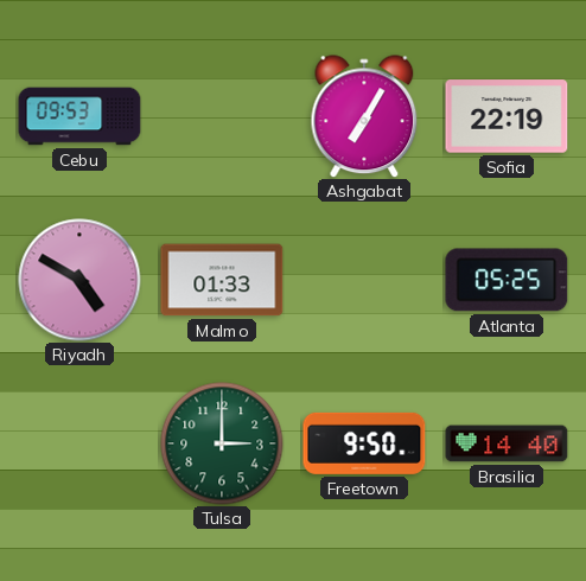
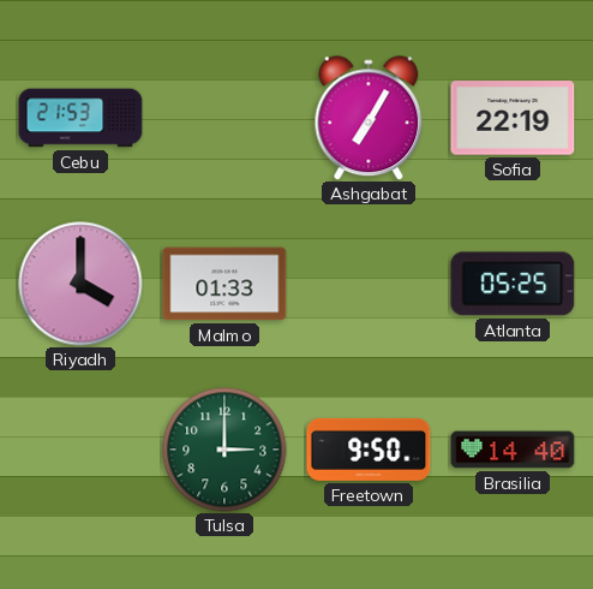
Cebu: 09:53 -> 21:53 (80, 118)
Riyadh: 4:50 -> 4:00 (80, 284)
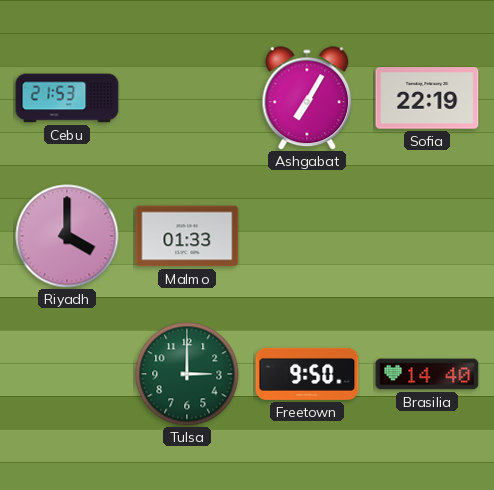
Atlanta: 05:25 -> none (513, 284)
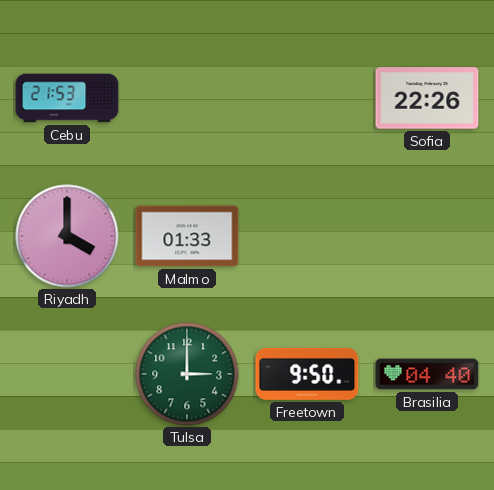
Ashgabat: 7:05 -> none (307, 98)
Sofia: 22:19 -> 22:26 (427, 98)
Brasilia: 14:40 -> 04:40 (427, 374)
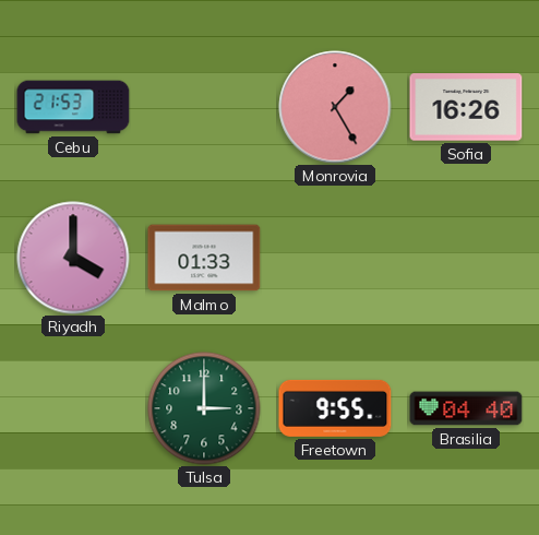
Monrovia: none -> 1:25 (335, 107)
Sofia: 22:26 -> 16:26 (466, 107)
Freetown: 9:50 -> 9:55 (335, 408)
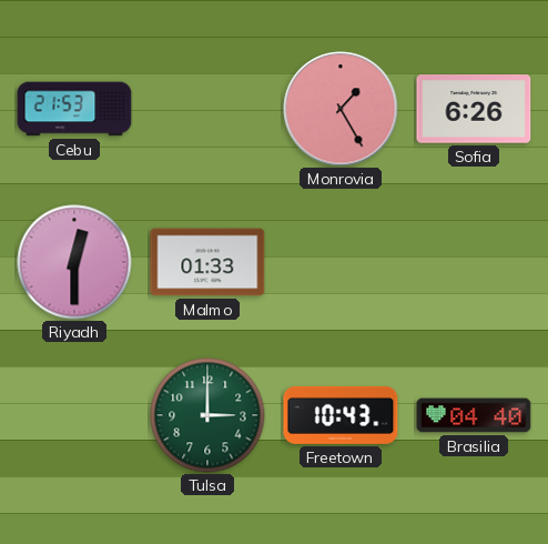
Sofia: 16:26 -> 6:26 (474, 109)
Riyadh: 4:00 -> 12:30 (74, 262)
Freetown: 9:55 -> 10:43 (341, 415)
